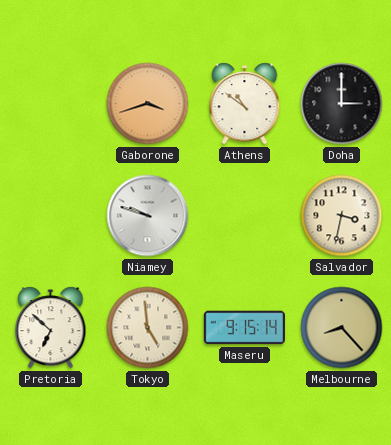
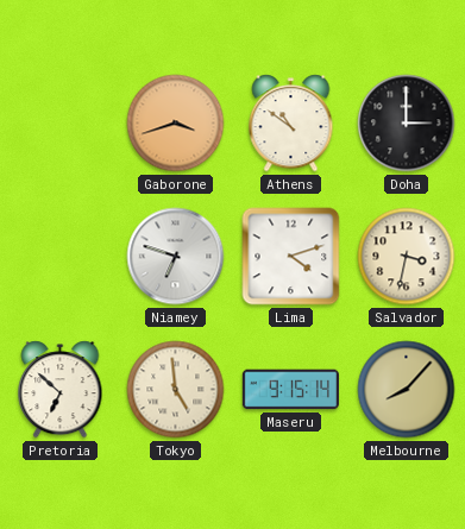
Niamey: 9:48 -> 6:48 (176, 257)
Lima: none -> 4:12 (291, 257)
Melbourne: 8:23 -> 8:07 (407, 390)
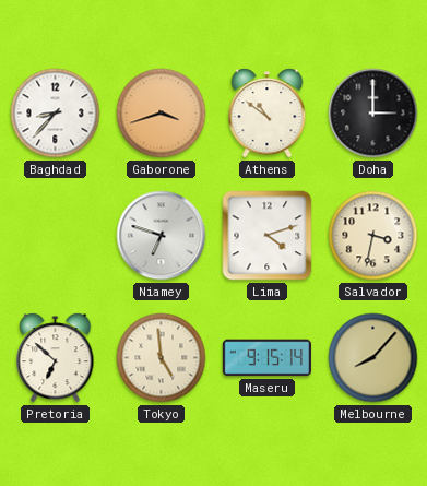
Baghdad: none -> 8:37 (56, 114)
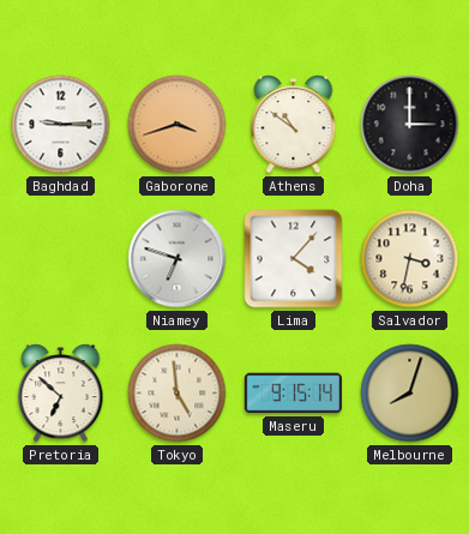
Baghdad: 8:37 -> 9:15 (61, 125)
Lima: 4:12 -> 4:07 (294, 259)
Melbourne: 8:07 -> 8:03 (410, 394)
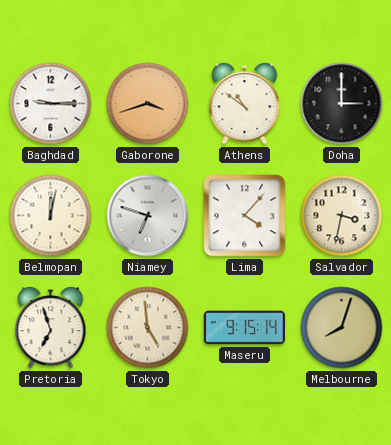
Belmopan: none -> 12:02 (51, 216)
Pretoria: 6:52 -> 6:57 (51, 328)
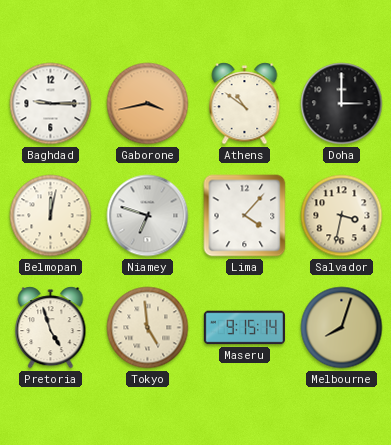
Gaborone: 3:42 -> 3:43 (148, 104)
Pretoria: 6:57 -> 4:57 (51, 328)
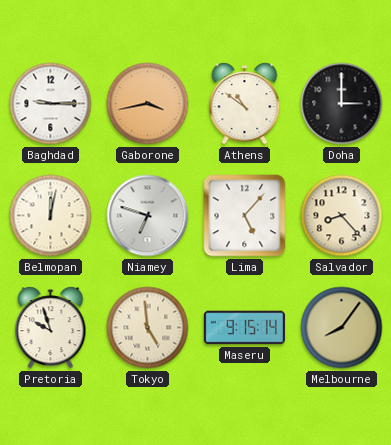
Lima: 4:07 -> 5:07 (245, 216)
Salvador: 3:32 -> 8:23 (342, 216)
Pretoria: 4:57 -> 9:57 (51, 328)
Melbourne: 8:03 -> 8:06 (342, 328)
